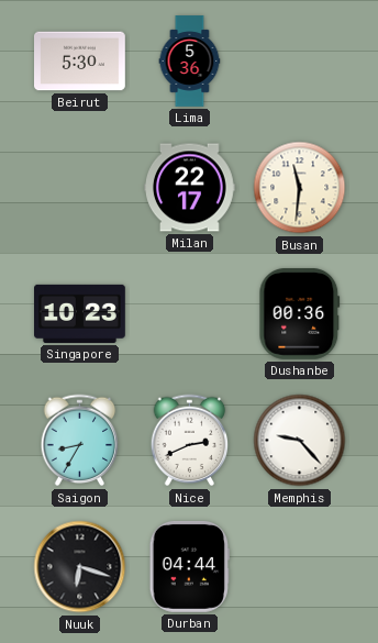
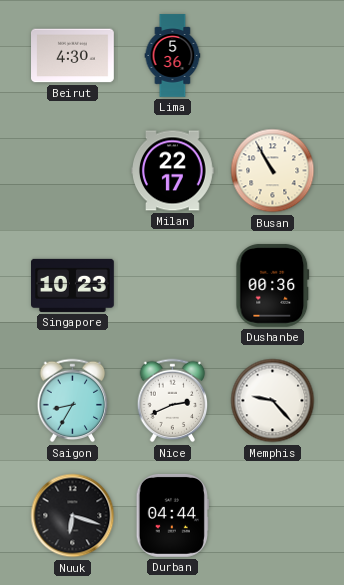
Beirut: 5:30 -> 4:30 (73, 56)
Busan: 11:31 -> 10:55 (273, 171)
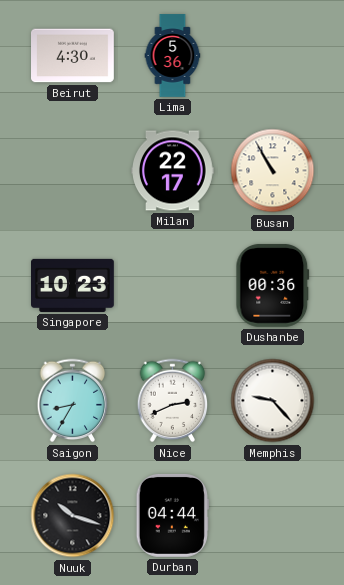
Nuuk: 6:18 -> 10:18 (73, 516)
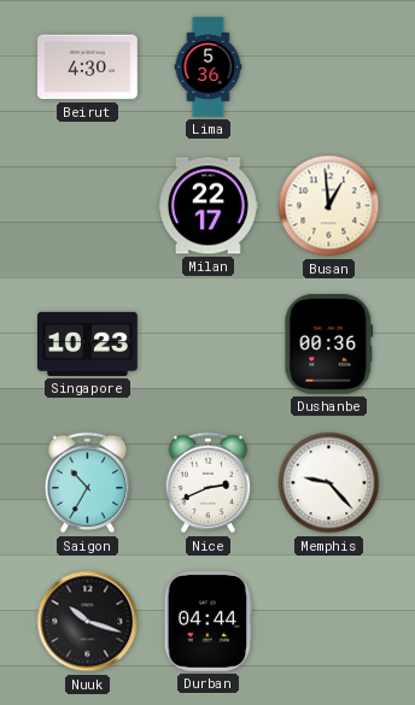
Busan: 10:55 -> 12:59 (329, 206)
Saigon: 8:35 -> 10:35 (88, 483)
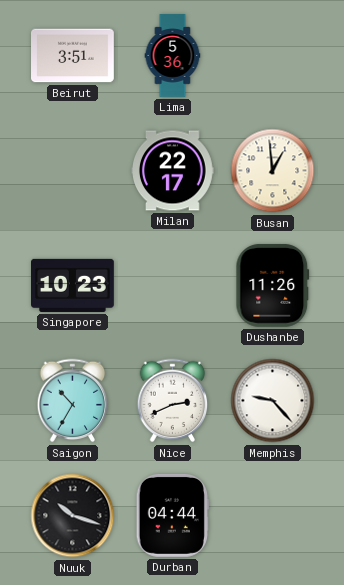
Beirut: 4:30 -> 3:51 (73, 56)
Dushanbe: 00:36 -> 11:26 (273, 285)
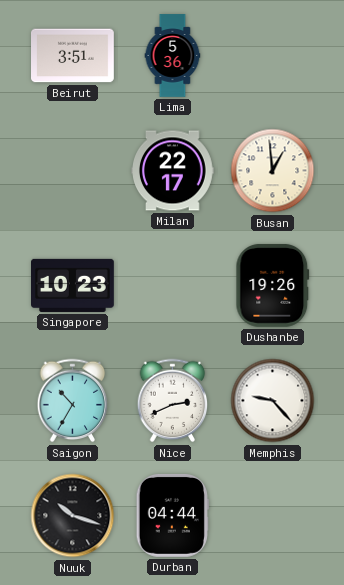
Dushanbe: 11:26 -> 19:26 (273, 285)
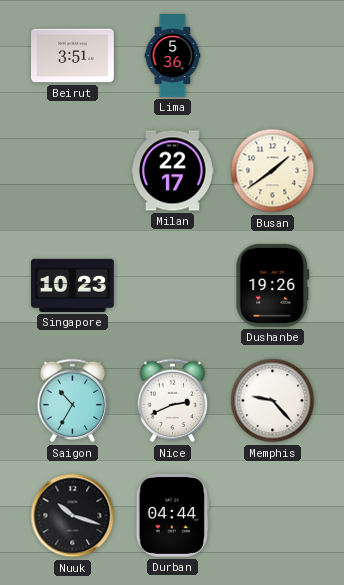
Busan: 12:59 -> 1:39 (273, 171)
